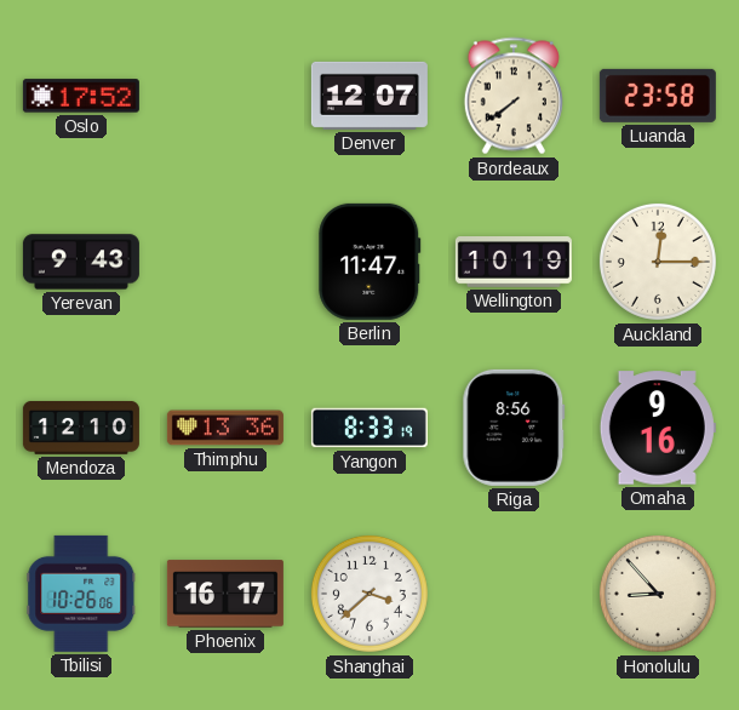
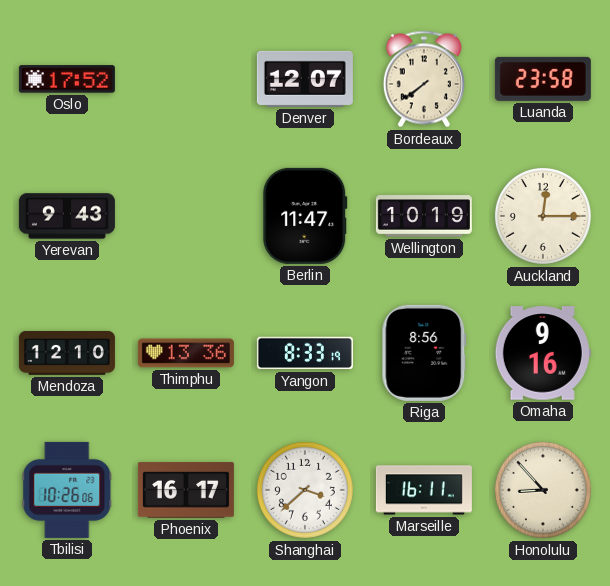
Marseille: none -> 16:11 (424, 490)
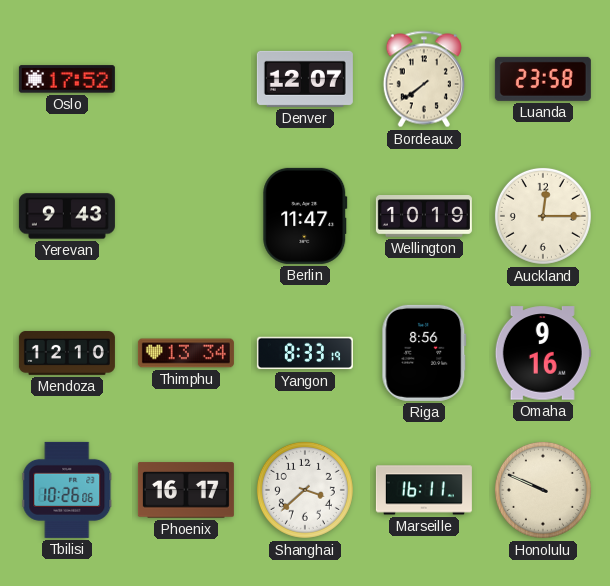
Thimphu: 13:36 -> 13:34 (186, 353)
Honolulu: 8:53 -> 9:49 (543, 490)
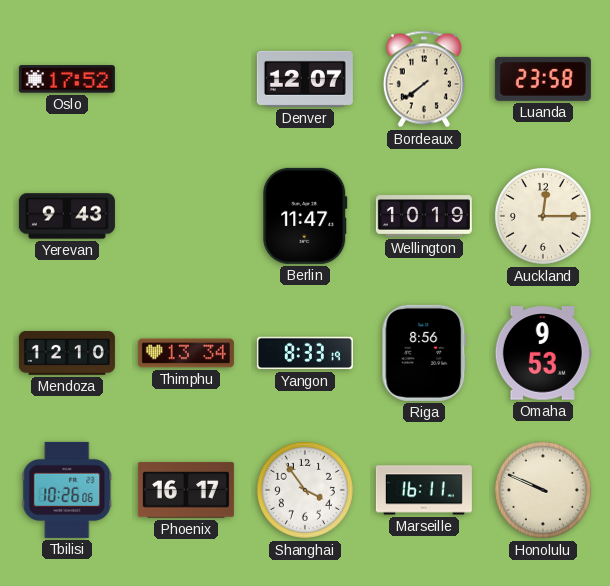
Omaha: 9:16 -> 9:53 (543, 353)
Shanghai: 3:38 -> 3:54 (305, 490)
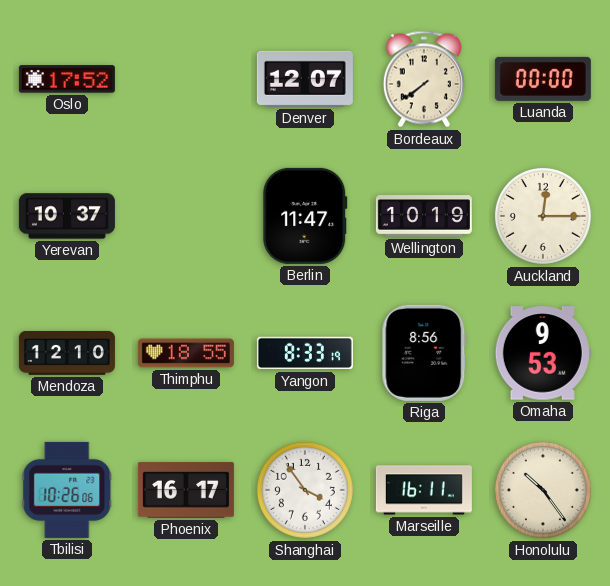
Luanda: 23:58 -> 00:00 (543, 79)
Yerevan: 9:43 -> 10:37 (67, 216)
Thimphu: 13:34 -> 18:55 (186, 353)
Honolulu: 9:49 -> 10:24 (543, 490)
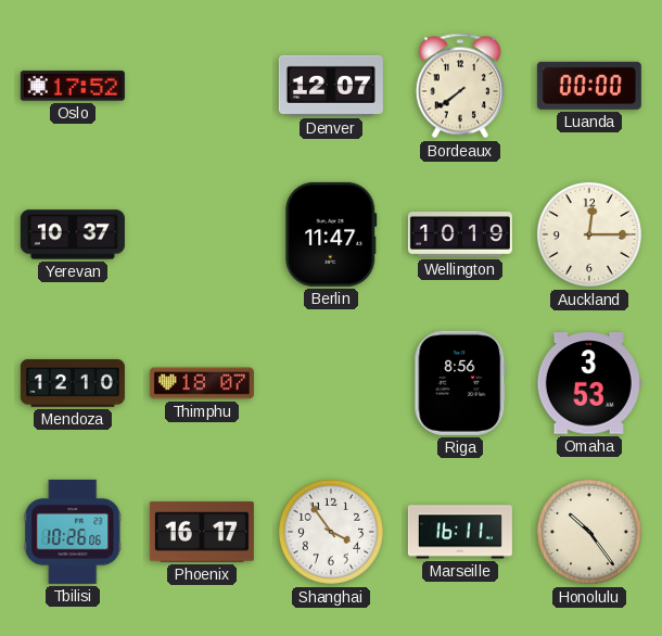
Thimphu: 18:55 -> 18:07 (202, 383)
Yangon: 8:33 -> none (305, 353)
Omaha: 9:53 -> 3:53 (589, 383)
